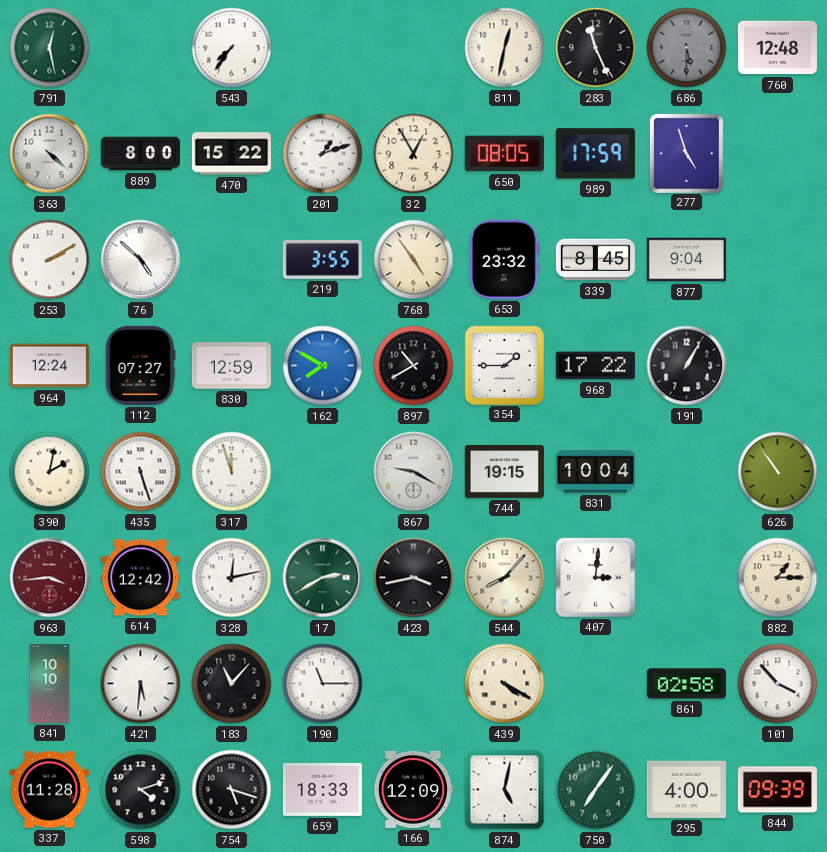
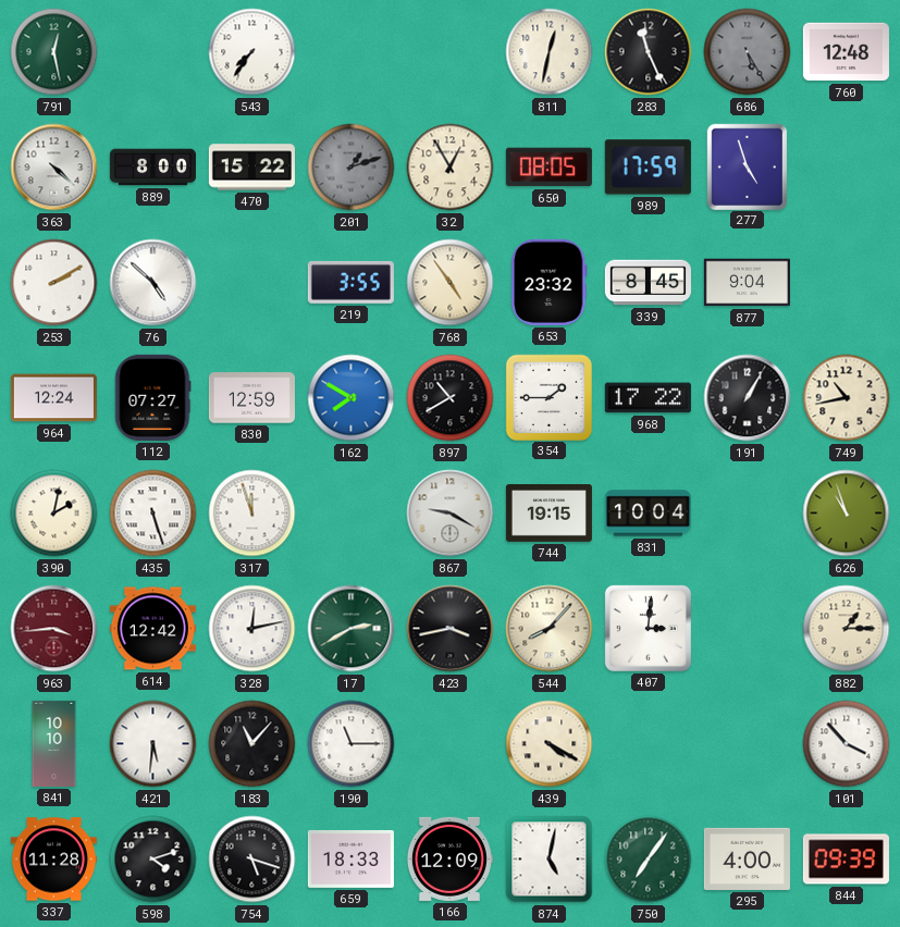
686: 5:30 -> 5:25 (748, 52)
201 dial: white -> grey (352, 168)
749: none -> 10:43 (847, 398)
626: 10:54 -> 10:57 (847, 514)
861: 02:58 -> none (686, 684)
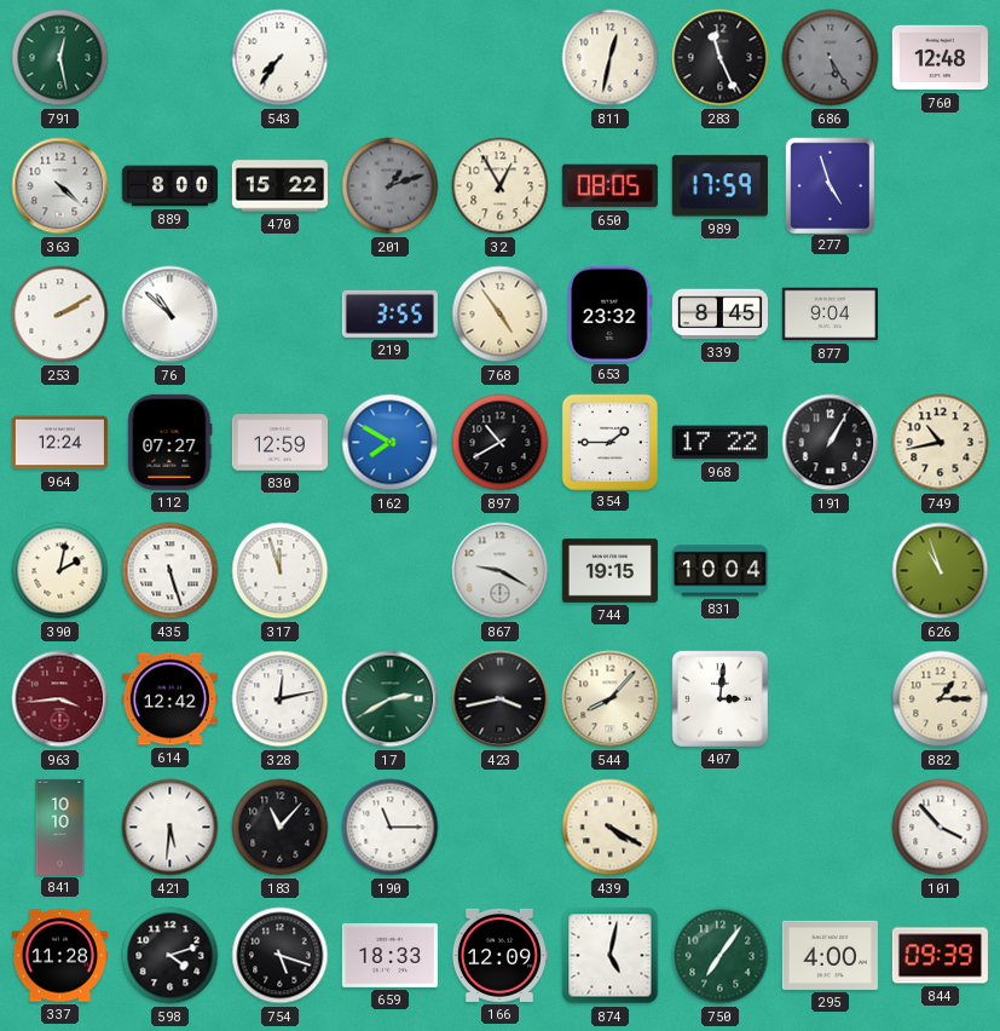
76: 4:52 -> 10:52 (170, 315)
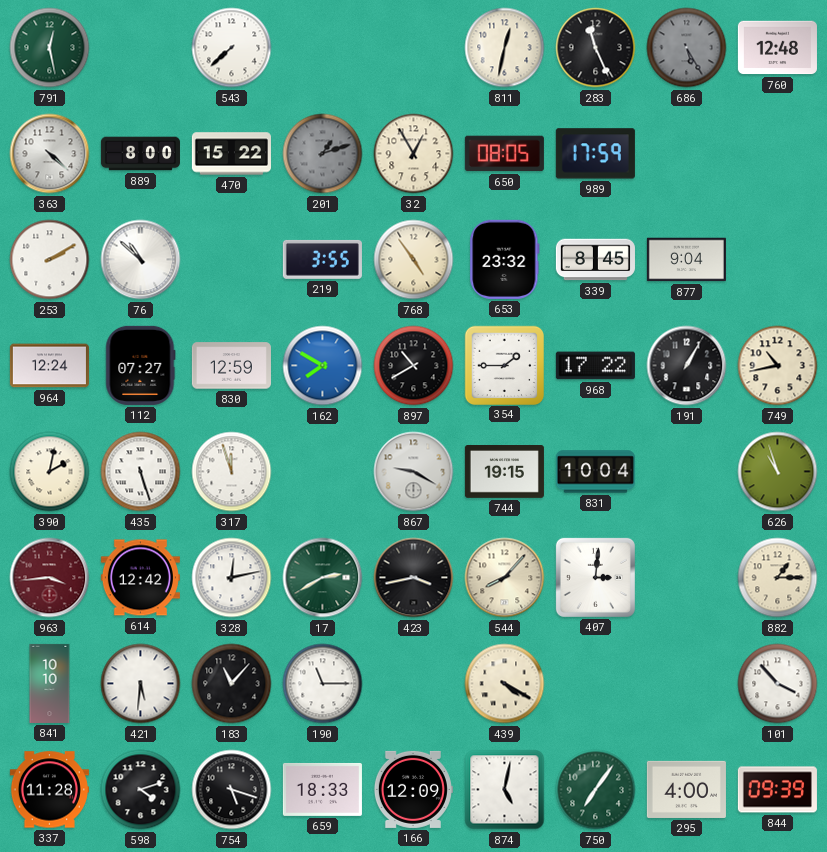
543: 7:36 -> 7:38 (232, 48)
277: 4:57 -> none (830, 185)
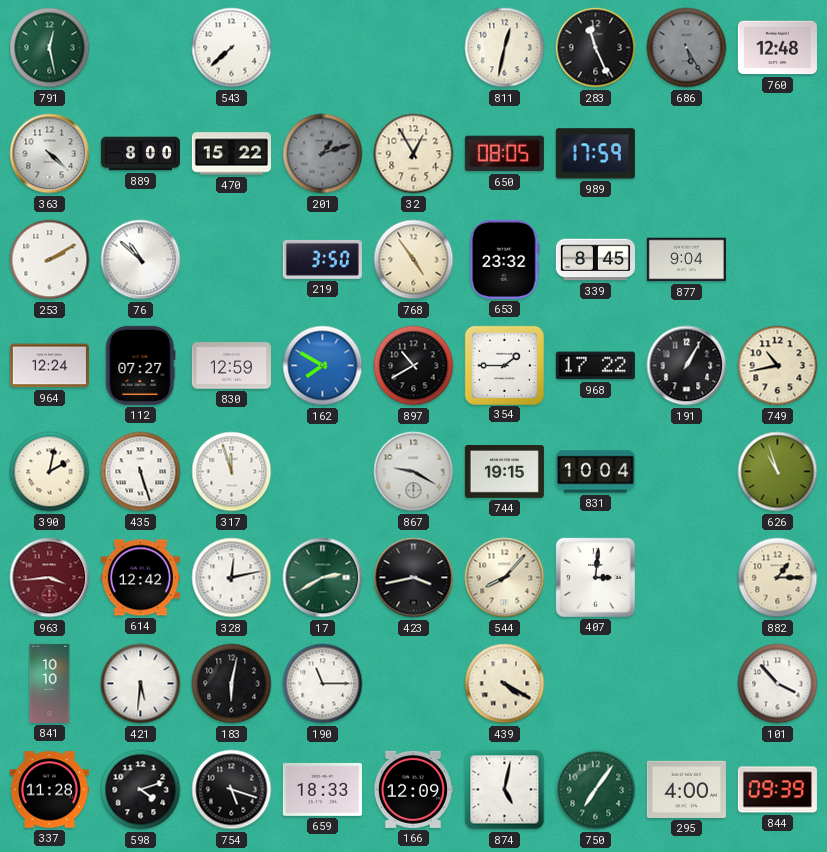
219: 3:55 -> 3:50 (322, 259)
183: 11:07 -> 6:02 (232, 684)
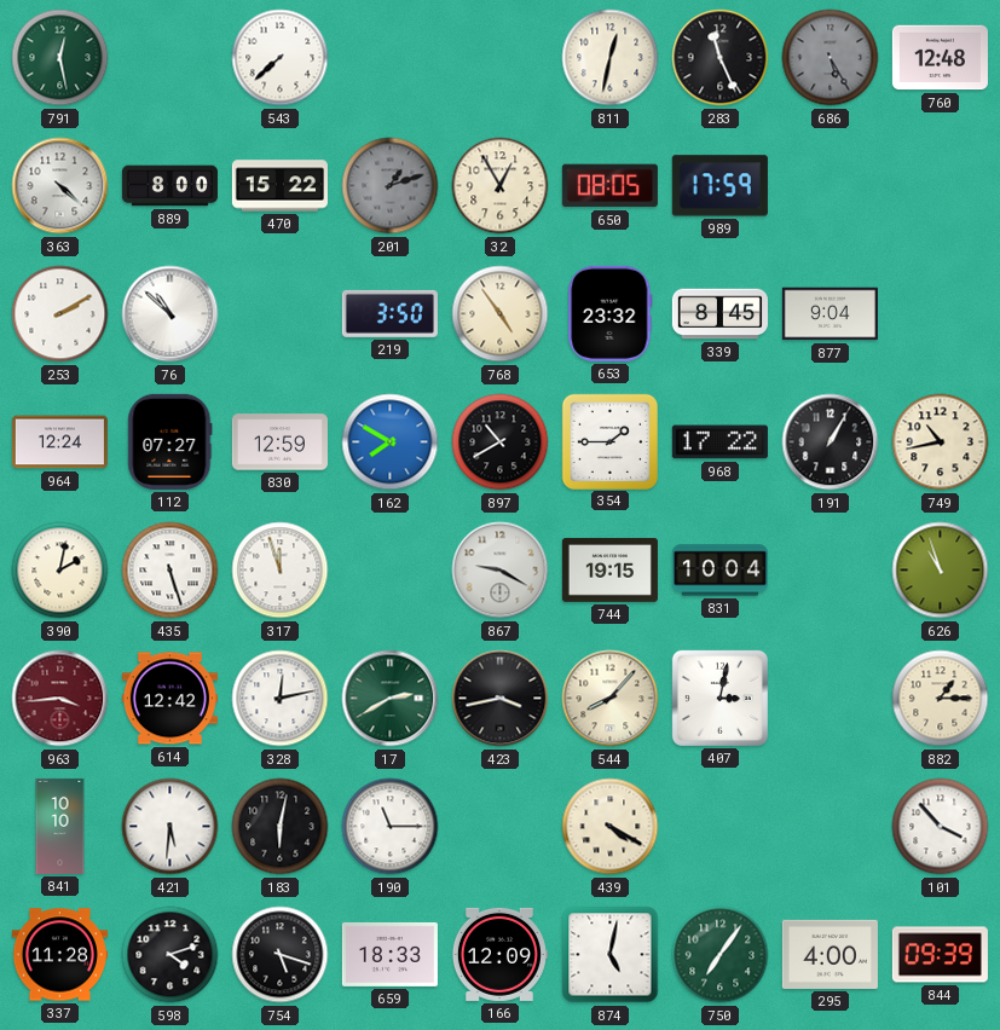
407: 3:01 -> 3:02 (719, 698)
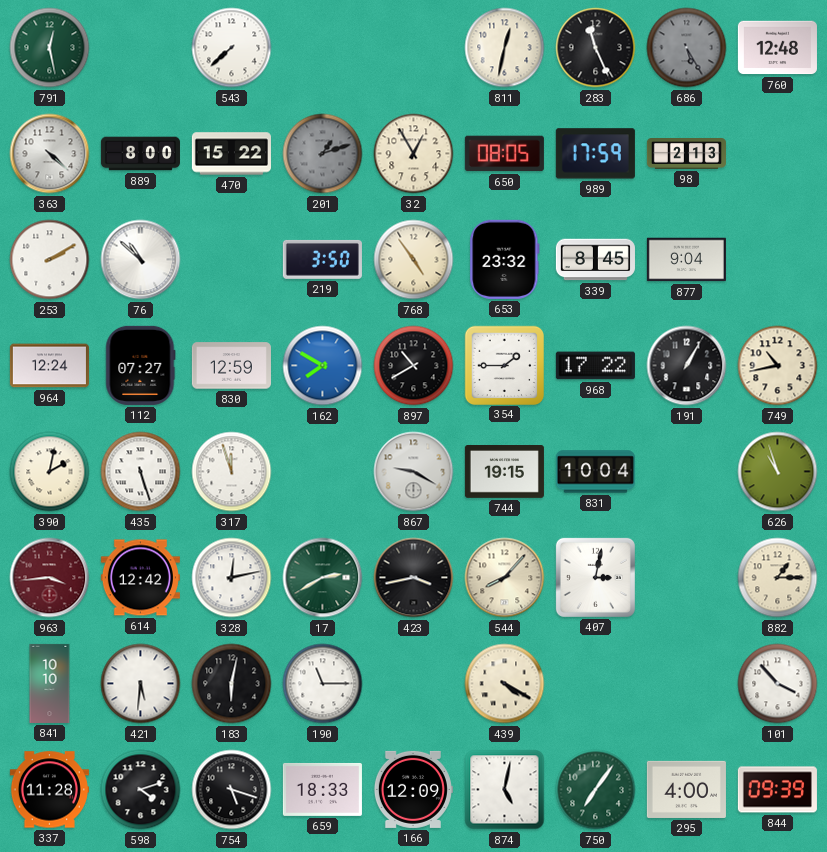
98: none -> 2:13 (686, 154)
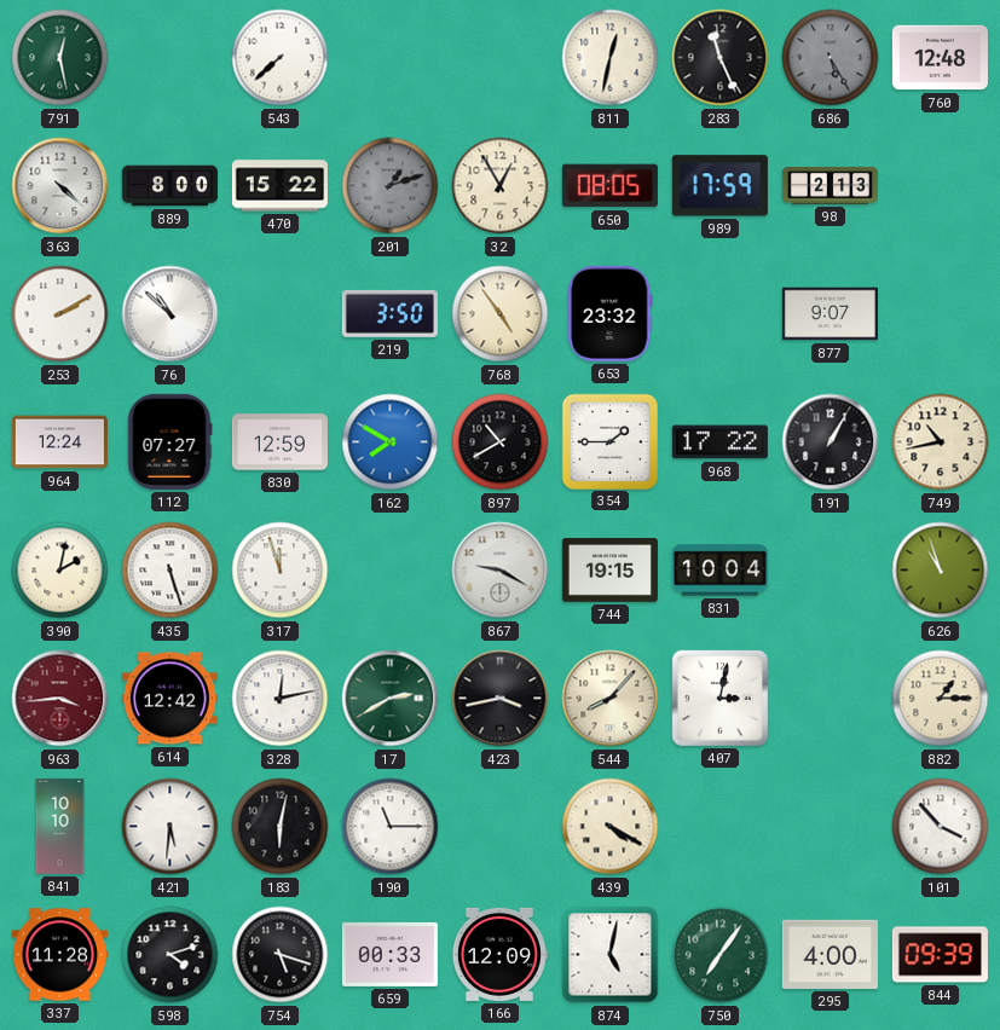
339: 8:45 -> none (595, 260)
877: 9:04 -> 9:07 (830, 314)
659: 18:33 -> 00:33 (389, 954)
